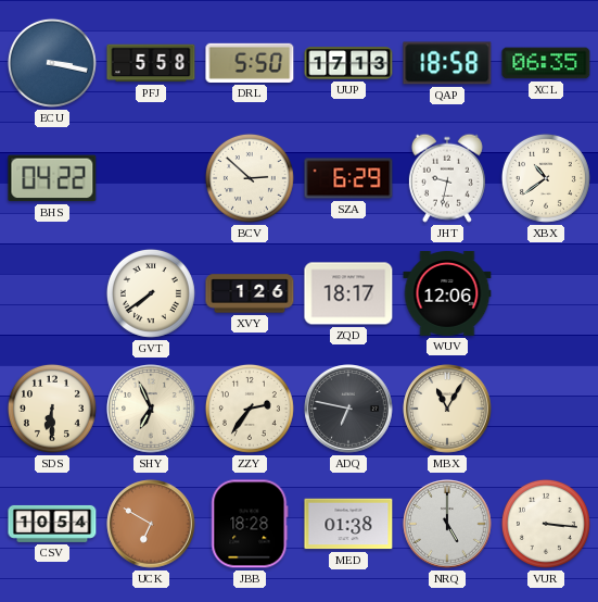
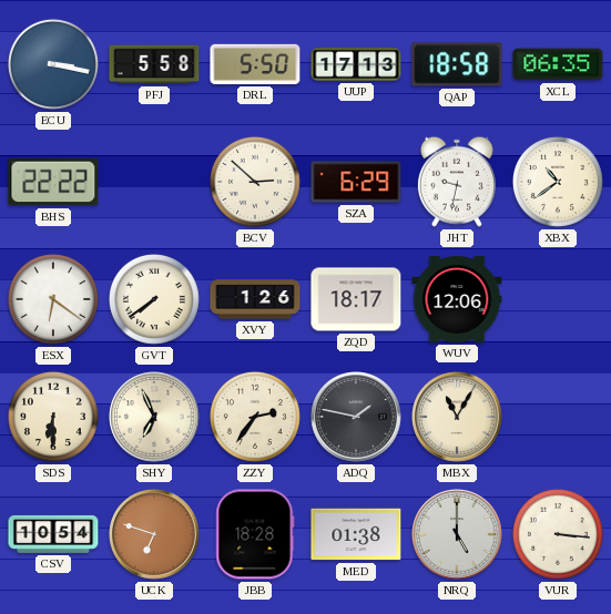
BHS: 04:22 -> 22:22 (53, 182)
ESX: none -> 6:21 (53, 299)
ADQ: 6:47 -> 1:47 (356, 417)
UCK: 6:50 -> 6:48 (154, 534)
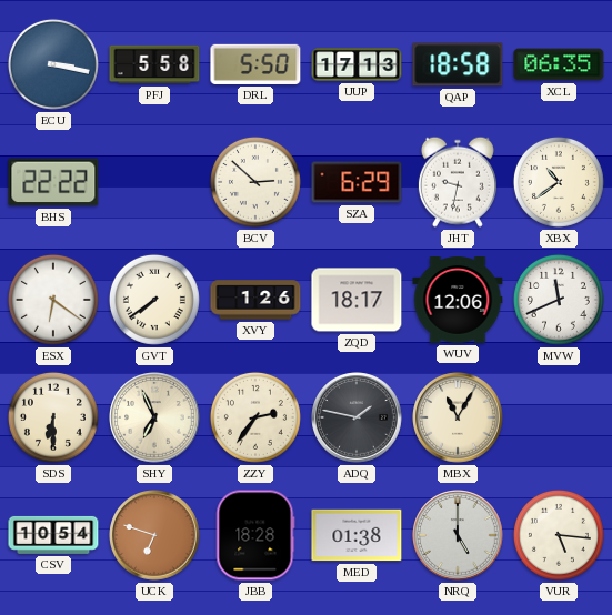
MVW: none -> 11:41 (559, 300)
VUR: 3:16 -> 5:16 (559, 535)
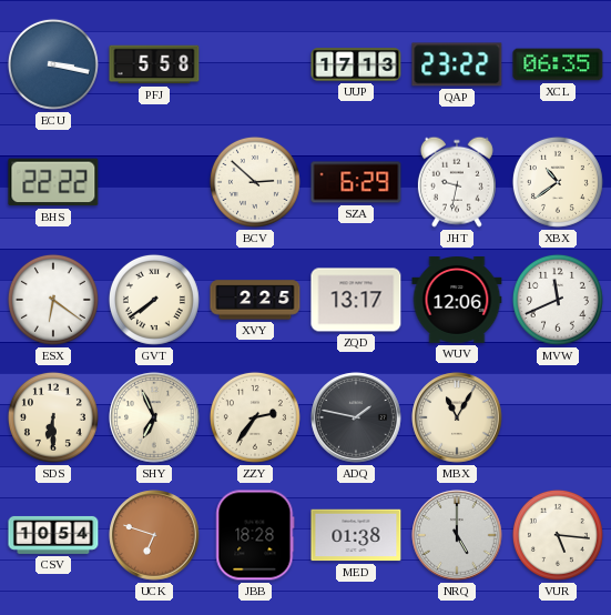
DRL: 5:50 -> none (255, 64)
QAP: 18:58 -> 23:22 (457, 64)
XVY: 1:26 -> 2:25 (255, 300)
ZQD: 18:17 -> 13:17 (356, 300)
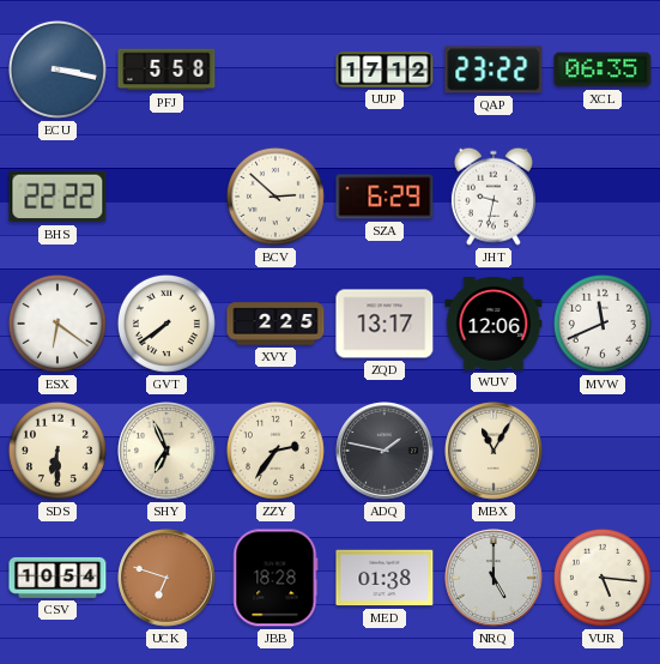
UUP: 17:13 -> 17:12 (385, 70)
XBX: 10:39 -> none (558, 182)
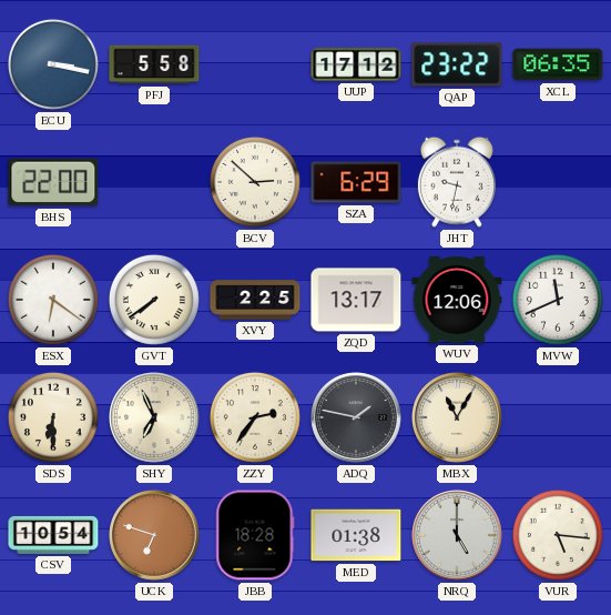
BHS: 22:22 -> 22:00 (53, 182)
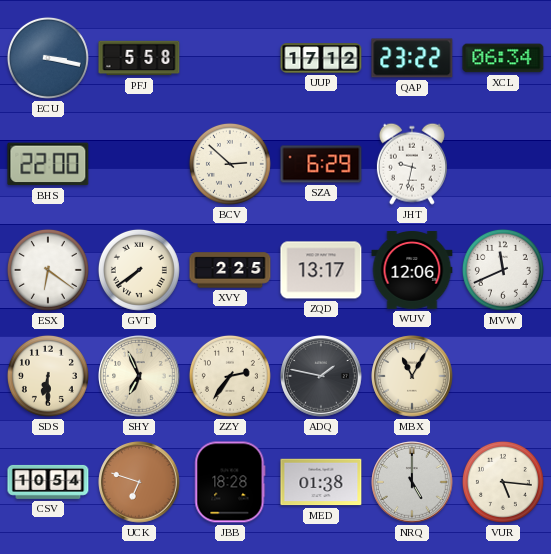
XCL: 06:35 -> 06:34 (503, 58)
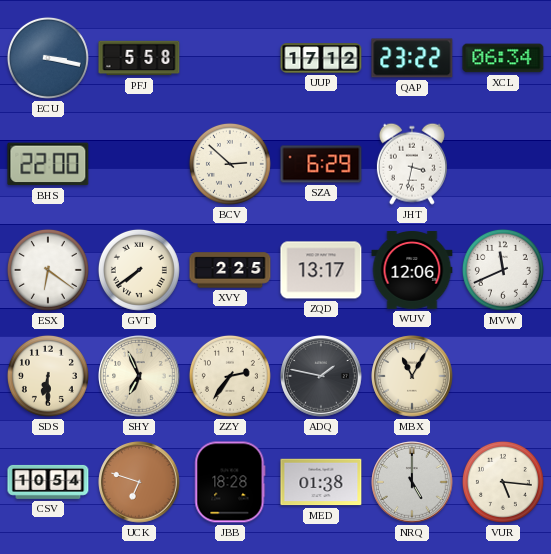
JHT: 9:32 -> 3:32 (412, 164)
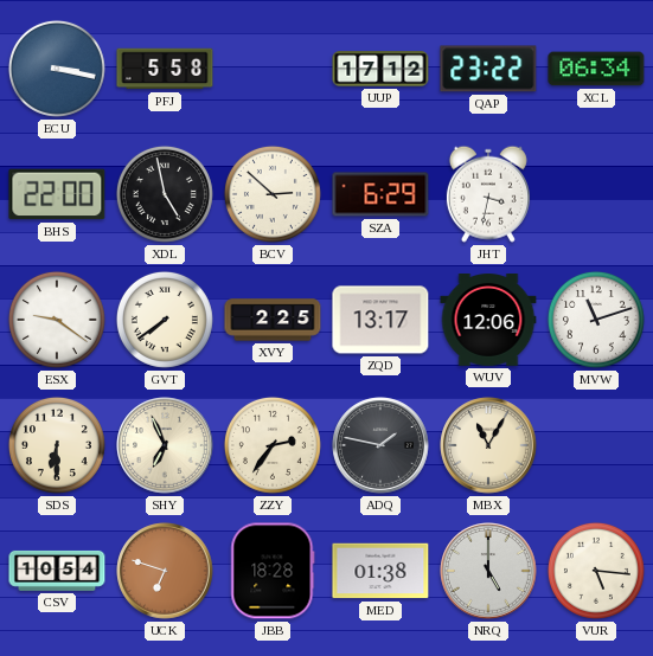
XDL: none -> 4:58 (165, 194)
ESX: 6:21 -> 9:21 (57, 320)
MVW: 11:41 -> 11:12 (596, 320)
